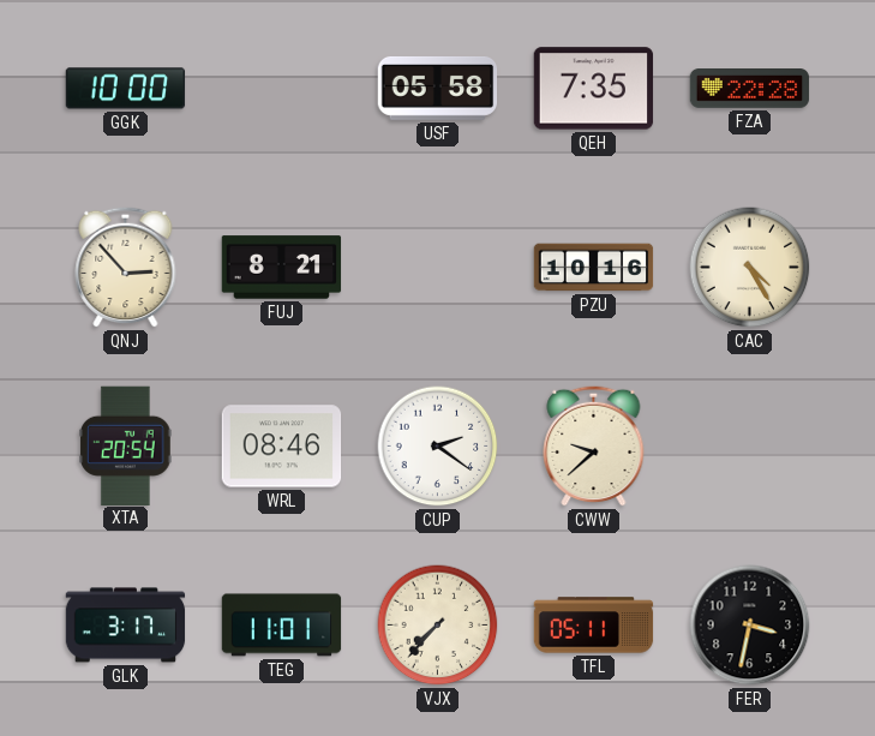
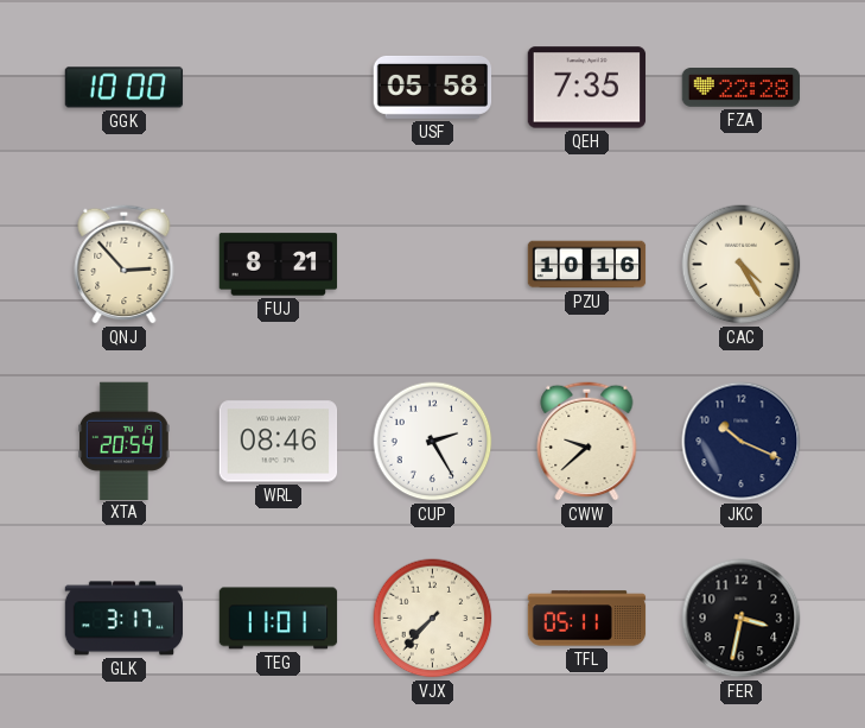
CUP: 2:21 -> 2:25 (433, 442)
JKC: none -> 10:19 (742, 442)
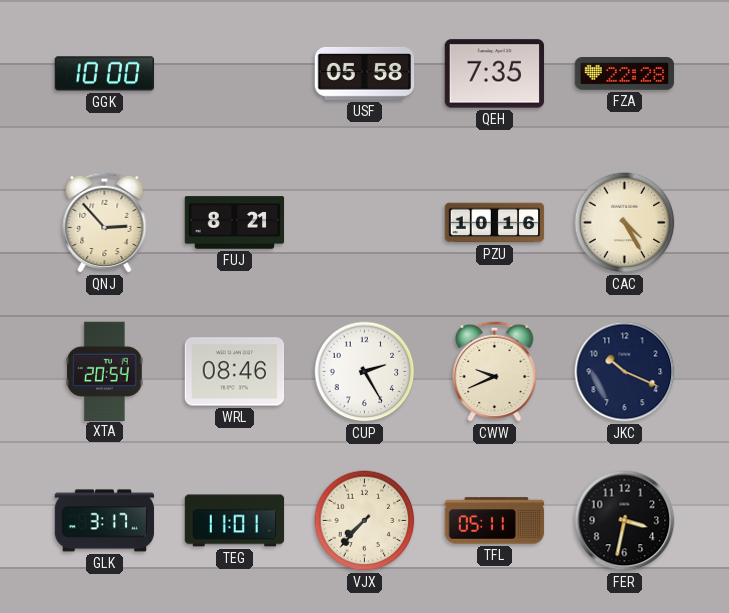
CWW: 9:38 -> 9:41 (495, 371)
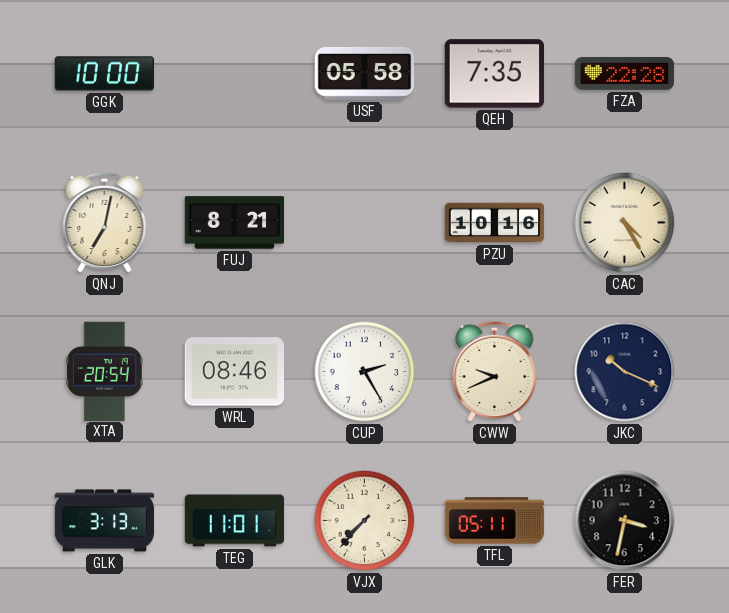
QNJ: 2:53 -> 7:02 (105, 222)
GLK: 3:17 -> 3:13 (105, 521)
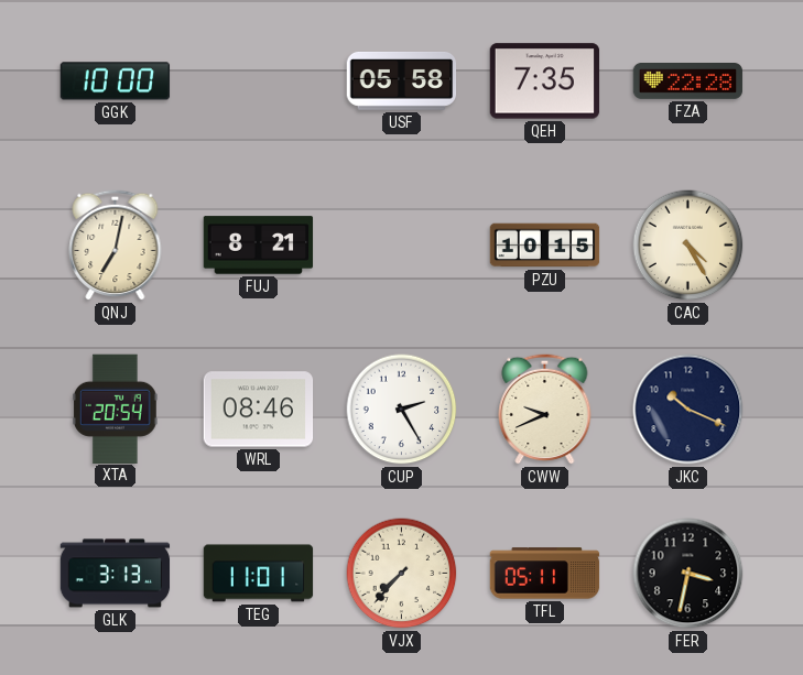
PZU: 10:16 -> 10:15 (545, 246)
